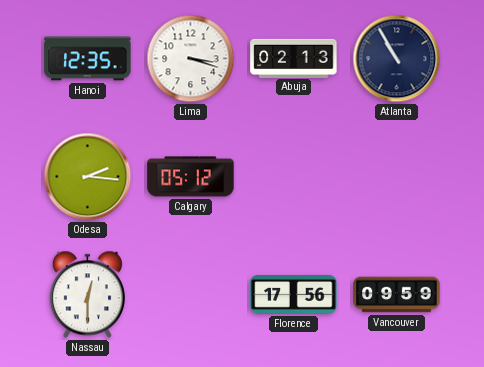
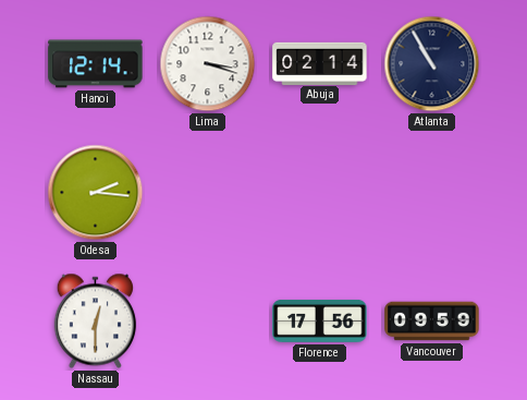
Hanoi: 12:35 -> 12:14 (96, 64)
Abuja: 02:13 -> 02:14 (320, 63)
Calgary: 05:12 -> none (191, 177)
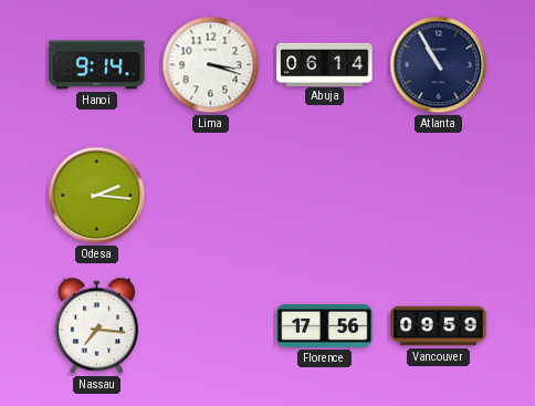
Hanoi: 12:14 -> 9:14 (97, 65)
Abuja: 02:14 -> 06:14 (325, 64)
Nassau: 12:30 -> 7:16 (96, 326)
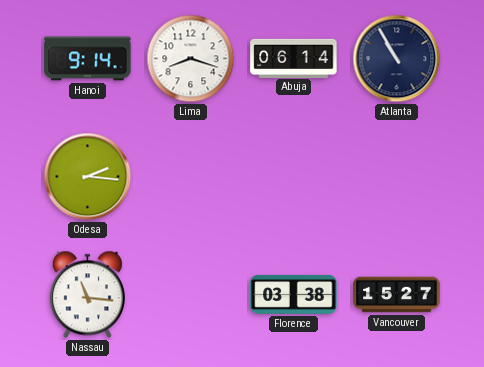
Lima: 3:18 -> 8:18 (191, 59)
Nassau: 7:16 -> 11:16 (87, 295)
Florence: 17:56 -> 03:38 (294, 294)
Vancouver: 09:59 -> 15:27 (397, 295)
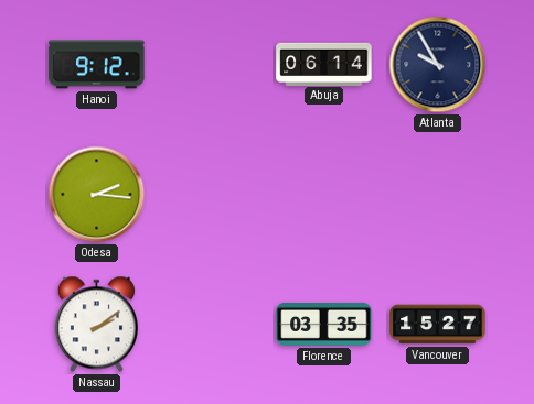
Hanoi: 9:14 -> 9:12 (97, 65)
Lima: 8:18 -> none (191, 59)
Atlanta: 10:55 -> 9:55 (438, 65)
Nassau: 11:16 -> 2:09 (96, 325)
Florence: 03:38 -> 03:35 (324, 324)
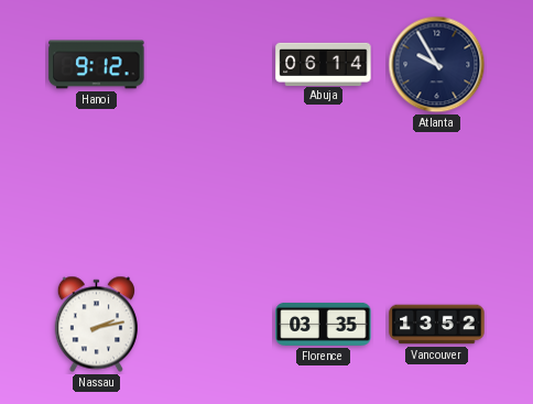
Odesa: 2:16 -> none (97, 195)
Nassau: 2:09 -> 2:13 (96, 325)
Vancouver: 15:27 -> 13:52 (437, 325)
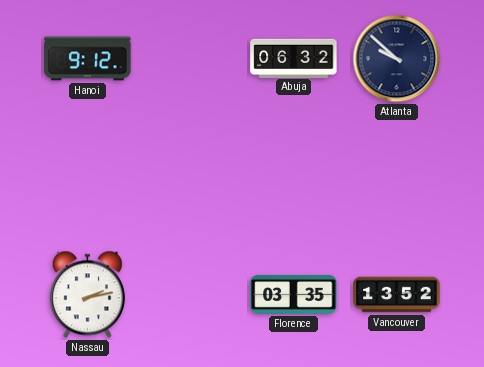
Abuja: 06:14 -> 06:32 (294, 58)
Atlanta: 9:55 -> 9:52 (397, 59)
